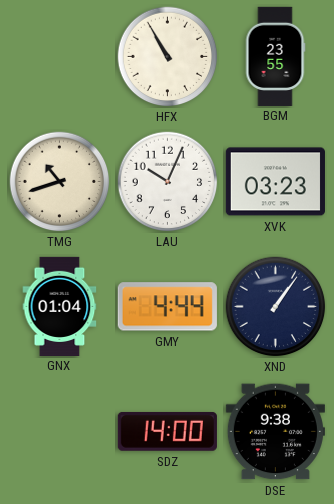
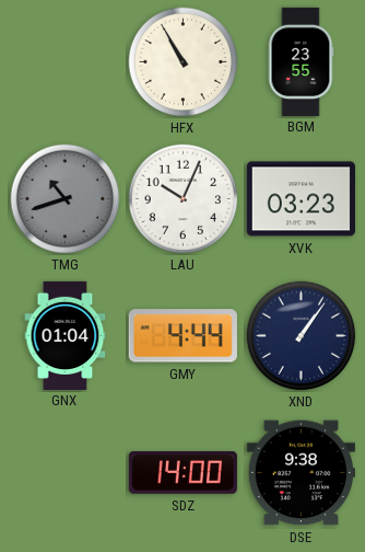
TMG dial: cream -> grey (66, 199)
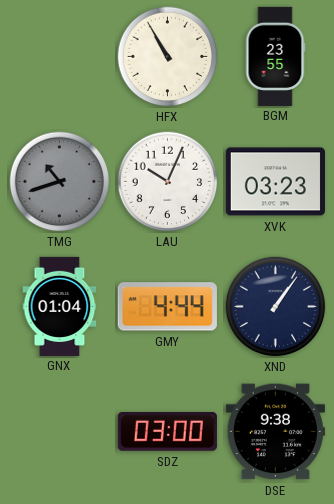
SDZ: 14:00 -> 03:00 (167, 431)
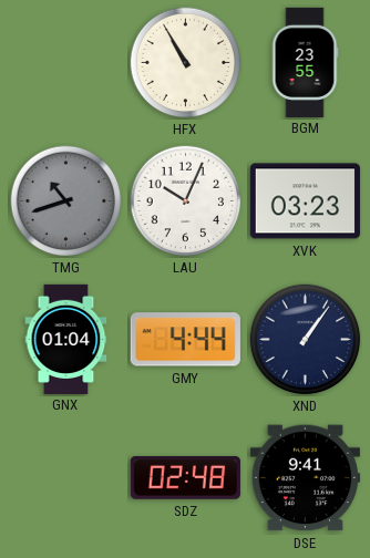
SDZ: 03:00 -> 02:48 (185, 477)
DSE: 9:38 -> 9:41 (305, 478)
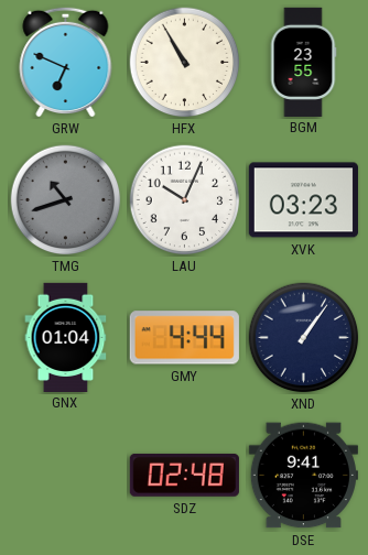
GRW: none -> 6:49 (66, 62)
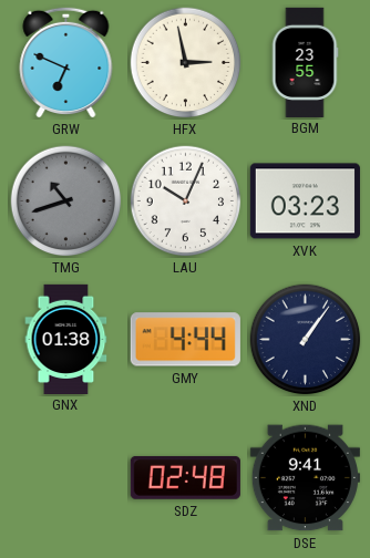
HFX: 10:55 -> 2:58 (186, 63)
GNX: 01:04 -> 01:38 (66, 339)
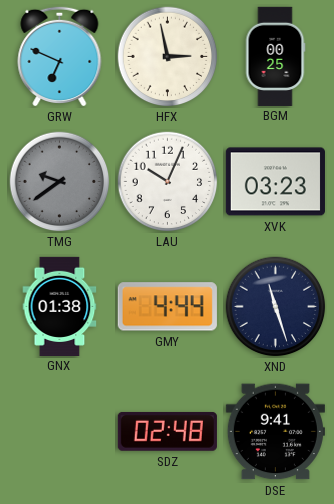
BGM: 23:55 -> 00:25 (275, 56)
TMG: 10:42 -> 9:39 (60, 182)
XND: 1:06 -> 11:27 (276, 307)
